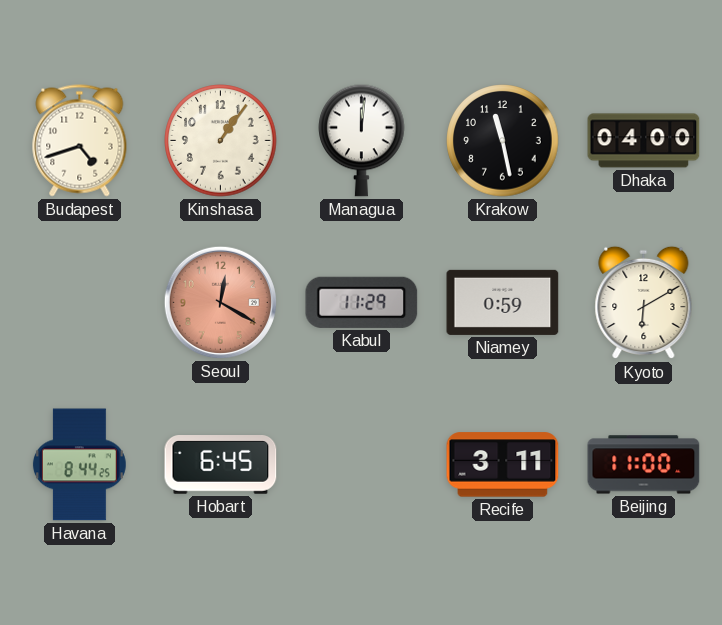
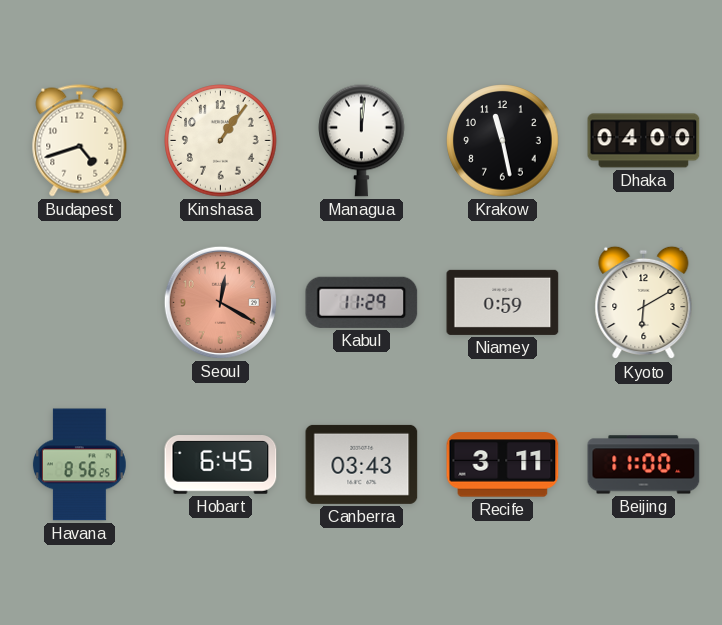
Havana: 8:44 -> 8:56 (79, 465)
Canberra: none -> 03:43 (362, 464)
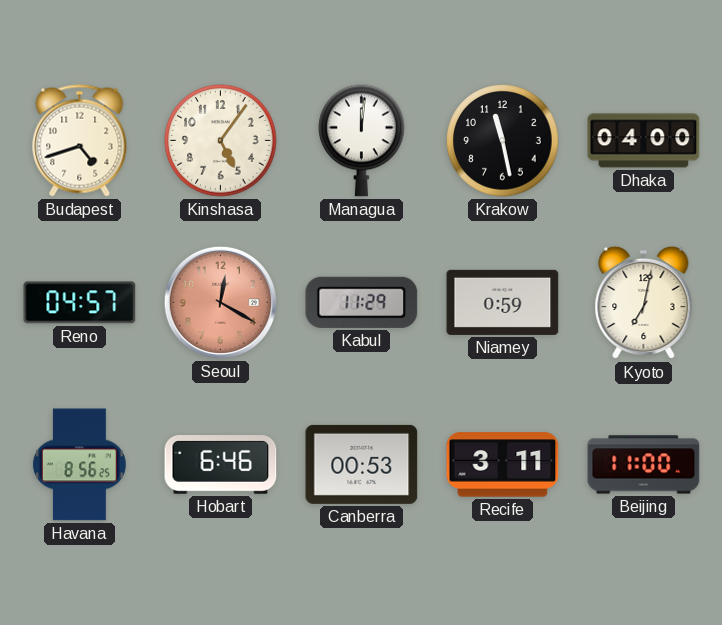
Kinshasa: 1:06 -> 5:06 (221, 141)
Reno: none -> 04:57 (80, 303)
Kyoto: 6:10 -> 7:02 (644, 303)
Hobart: 6:45 -> 6:46 (221, 465)
Canberra: 03:43 -> 00:53 (362, 464)
